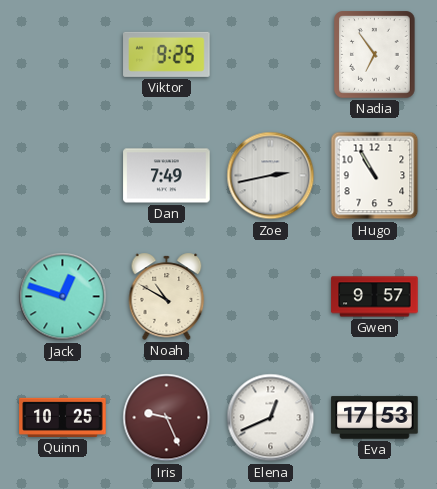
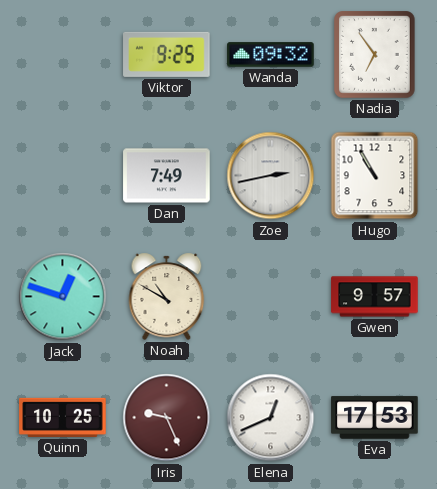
Wanda: none -> 09:32 (271, 55)
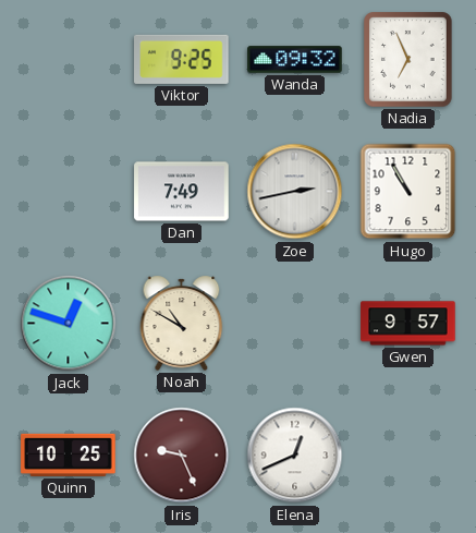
Nadia: 6:54 -> 6:56 (408, 60)
Eva: 17:53 -> none (375, 418)
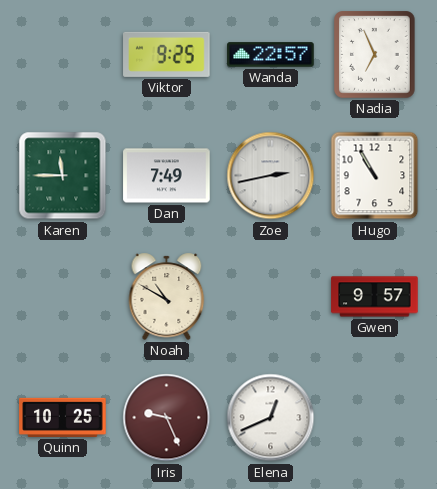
Wanda: 09:32 -> 22:57 (271, 55)
Karen: none -> 11:45 (63, 176)
Jack: 12:48 -> none (69, 324)
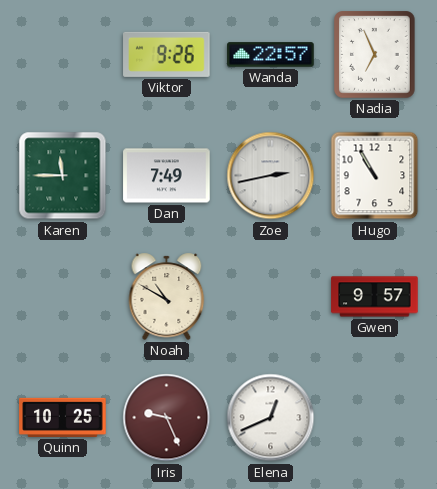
Viktor: 9:25 -> 9:26 (167, 54)
